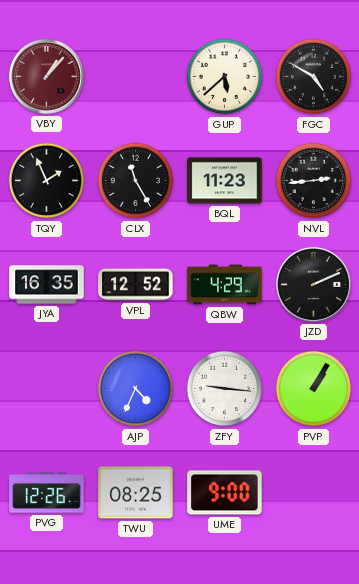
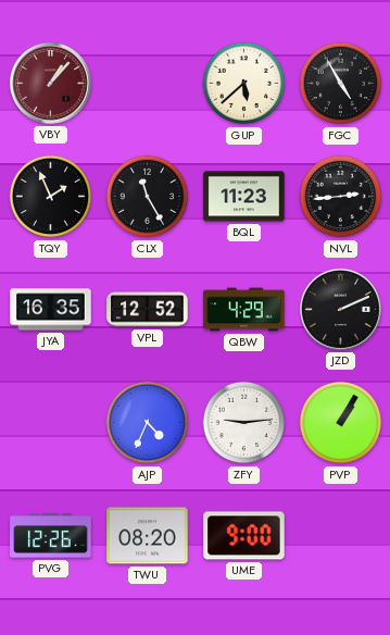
FGC: 4:50 -> 4:55 (341, 84)
ZFY: 9:16 -> 9:14 (244, 423)
TWU: 08:25 -> 08:20 (148, 536)
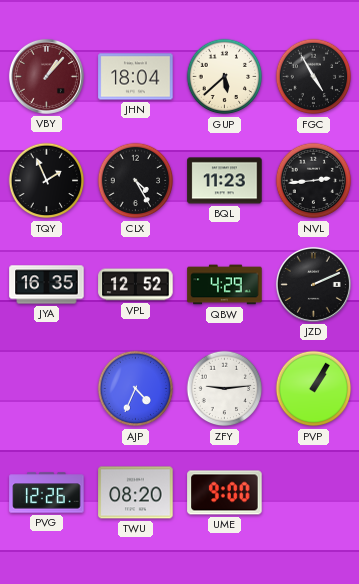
JHN: none -> 18:04 (136, 77)
CLX: 11:25 -> 4:25 (136, 181)
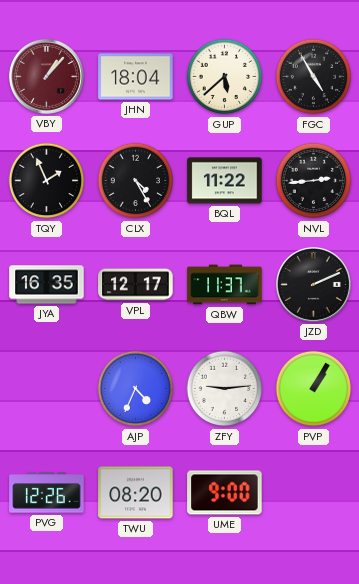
BQL: 11:23 -> 11:22 (225, 181)
VPL: 12:52 -> 12:17 (136, 285)
QBW: 4:29 -> 11:37 (225, 285)
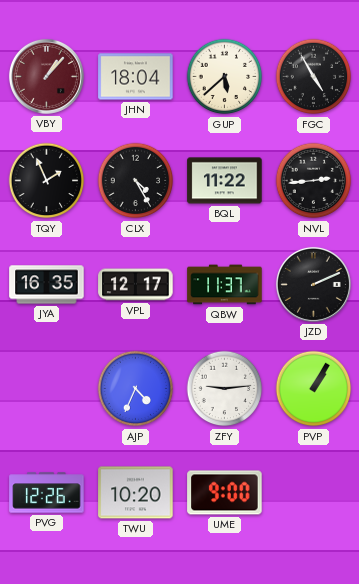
TWU: 08:20 -> 10:20 (136, 493)
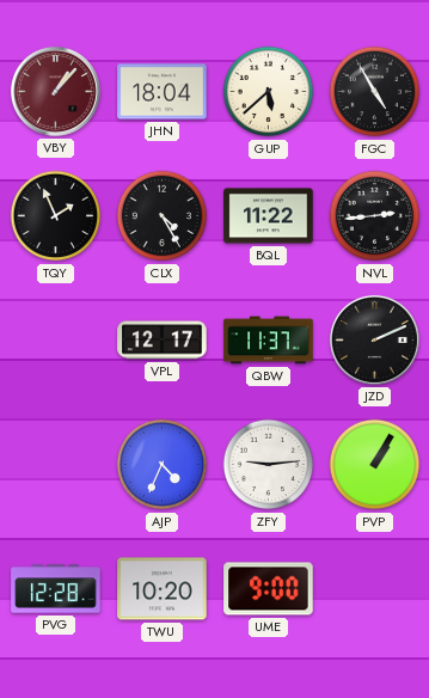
JYA: 16:35 -> none (47, 285)
PVG: 12:26 -> 12:28 (56, 589)
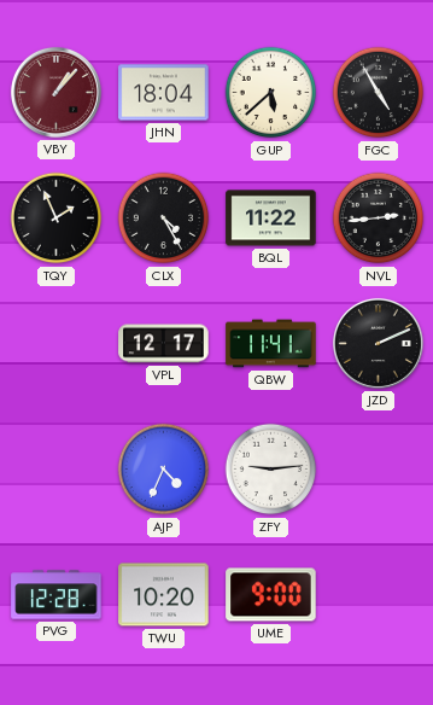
QBW: 11:37 -> 11:41 (271, 344)
PVP: 1:05 -> none (375, 465)
